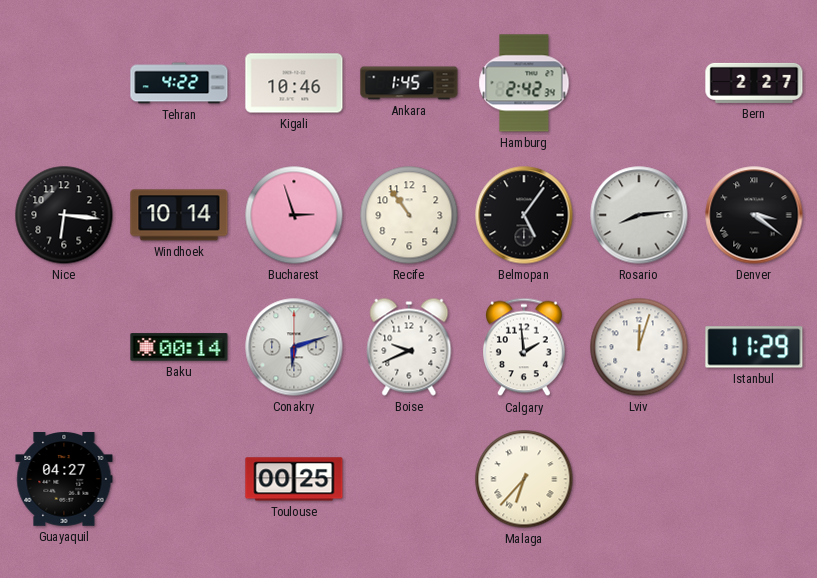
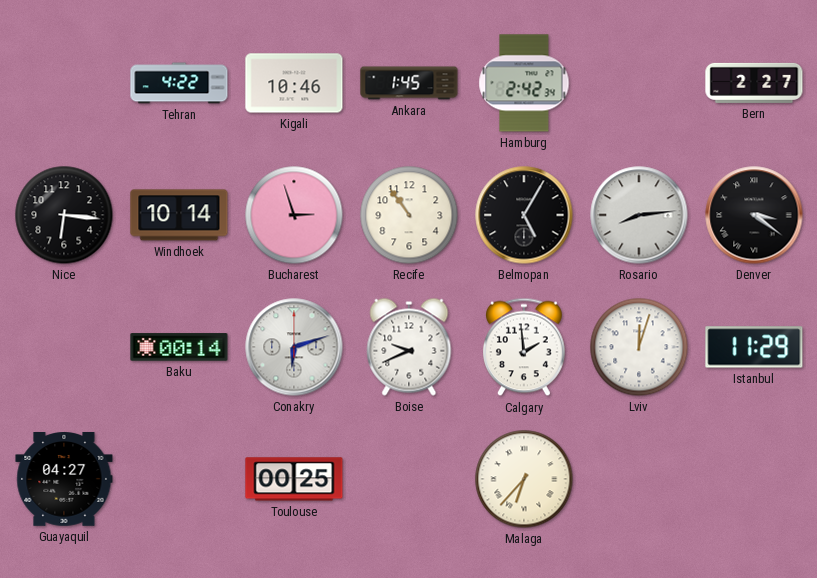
Belmopan: 5:06 -> 5:05 (524, 215)
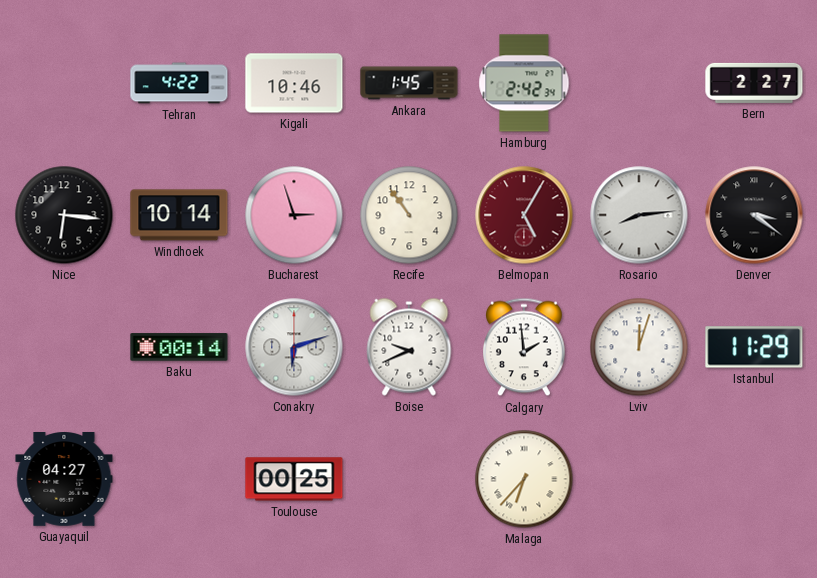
Belmopan dial: black -> burgundy (524, 215)
